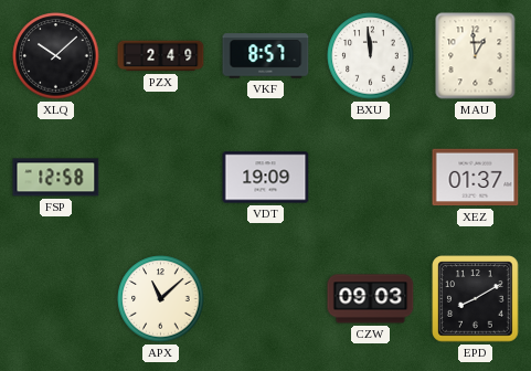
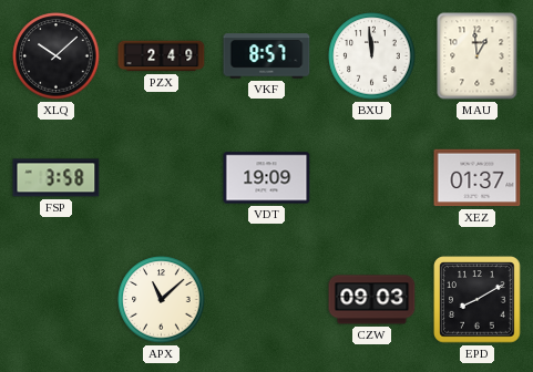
FSP: 12:58 -> 3:58 (57, 178)
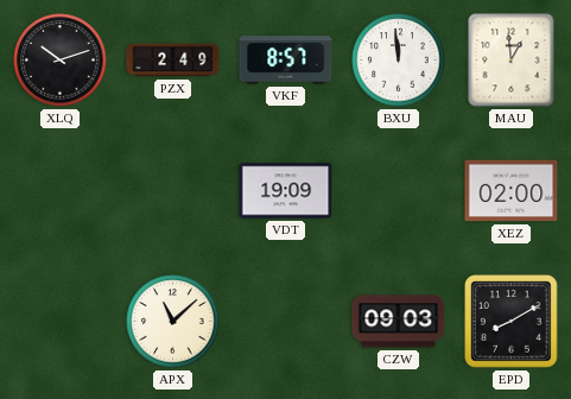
XLQ: 10:08 -> 10:12 (61, 61)
FSP: 3:58 -> none (57, 178)
XEZ: 01:37 -> 02:00 (512, 191)
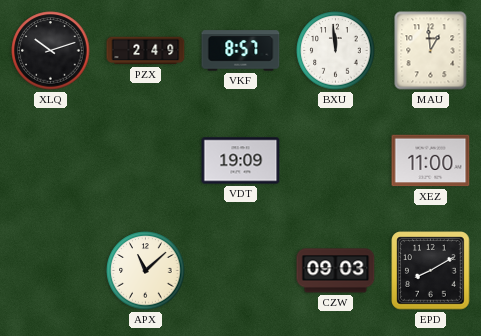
XEZ: 02:00 -> 11:00 (431, 161)
